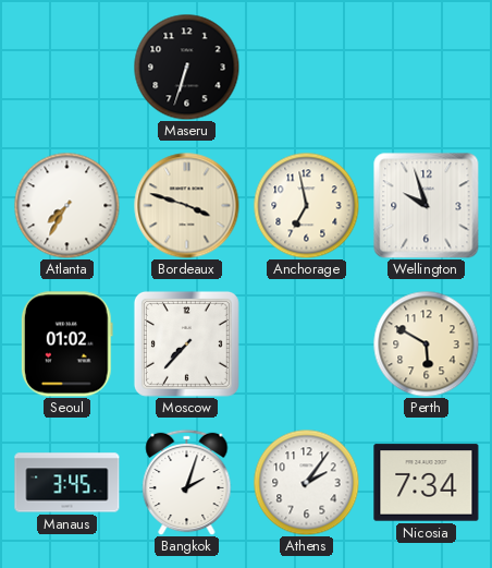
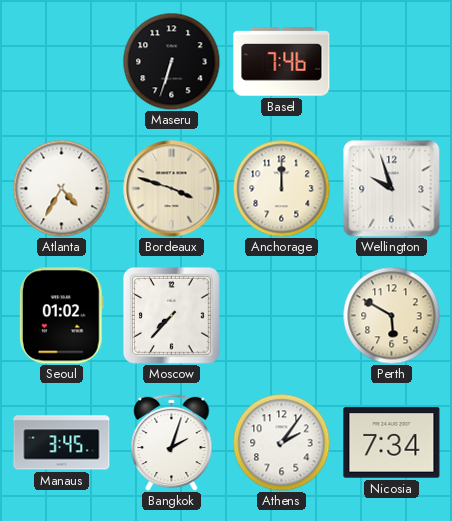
Basel: none -> 7:46 (282, 62)
Atlanta: 7:35 -> 4:35 (61, 188)
Anchorage: 6:58 -> 12:00 (281, 188)
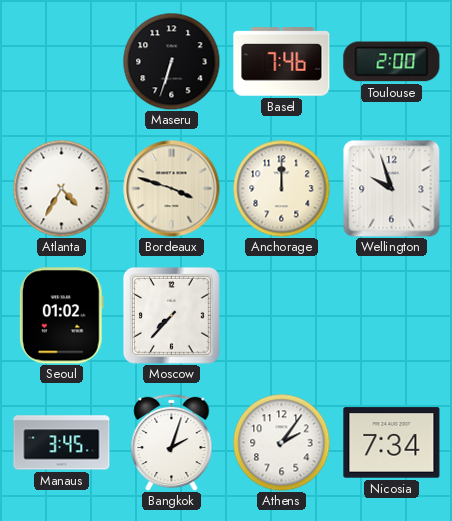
Toulouse: none -> 2:00 (392, 62)
Perth: 5:50 -> none (391, 315)
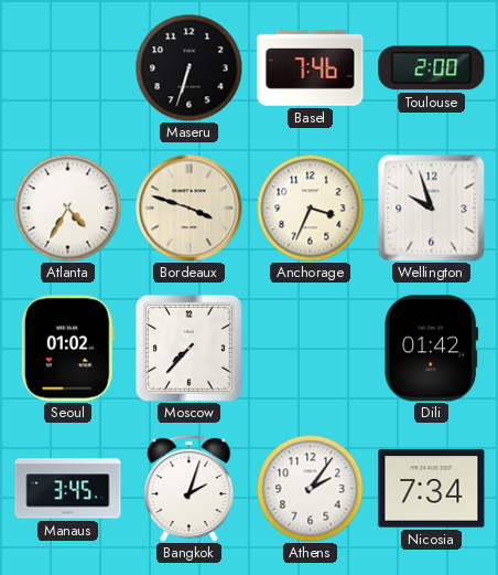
Anchorage: 12:00 -> 3:34 (310, 207)
Dili: none -> 01:42 (432, 349)
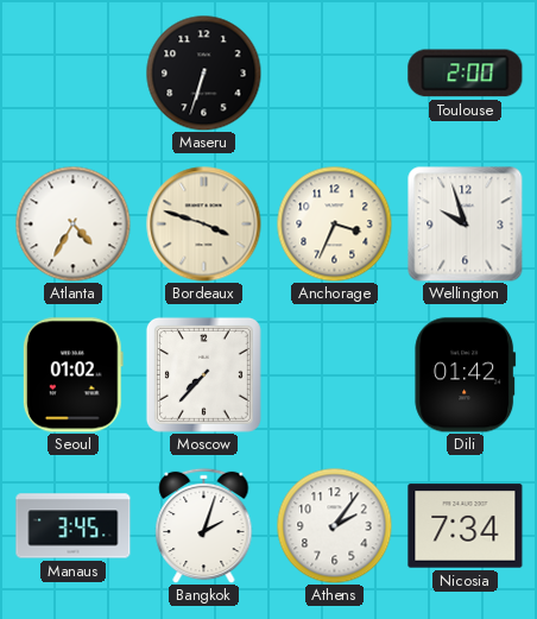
Basel: 7:46 -> none (311, 68)
